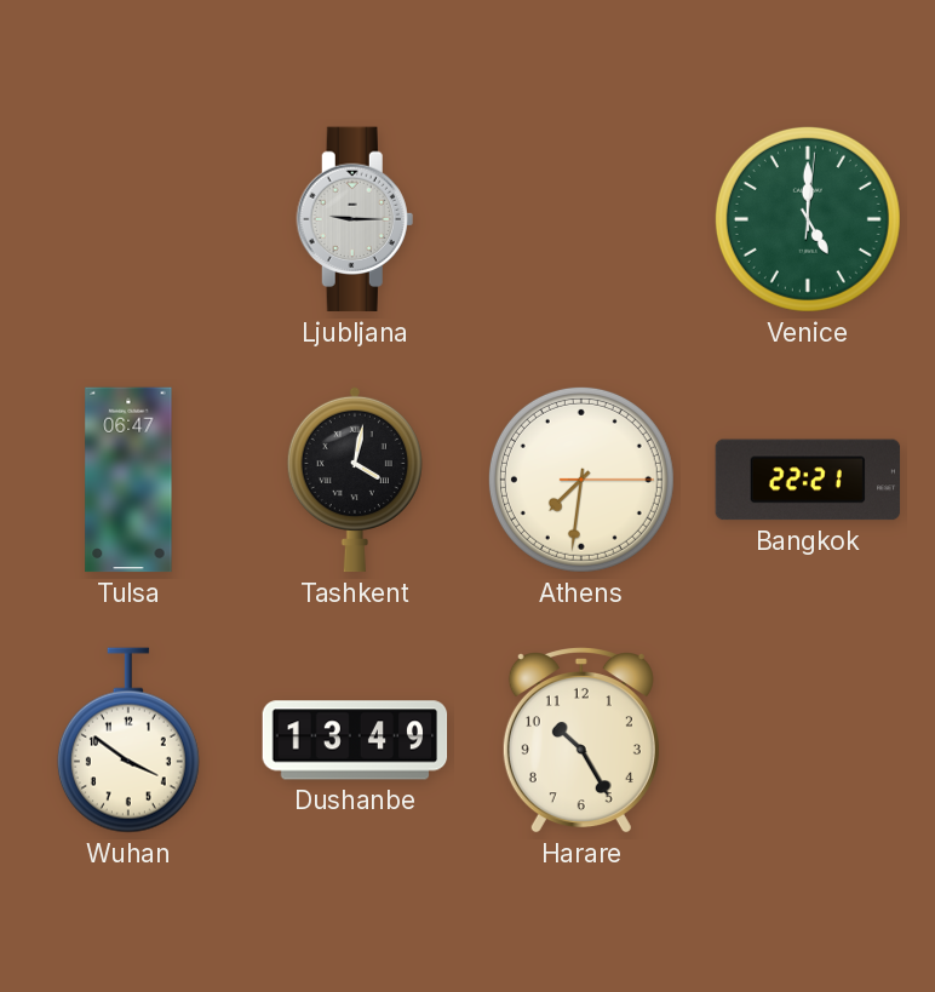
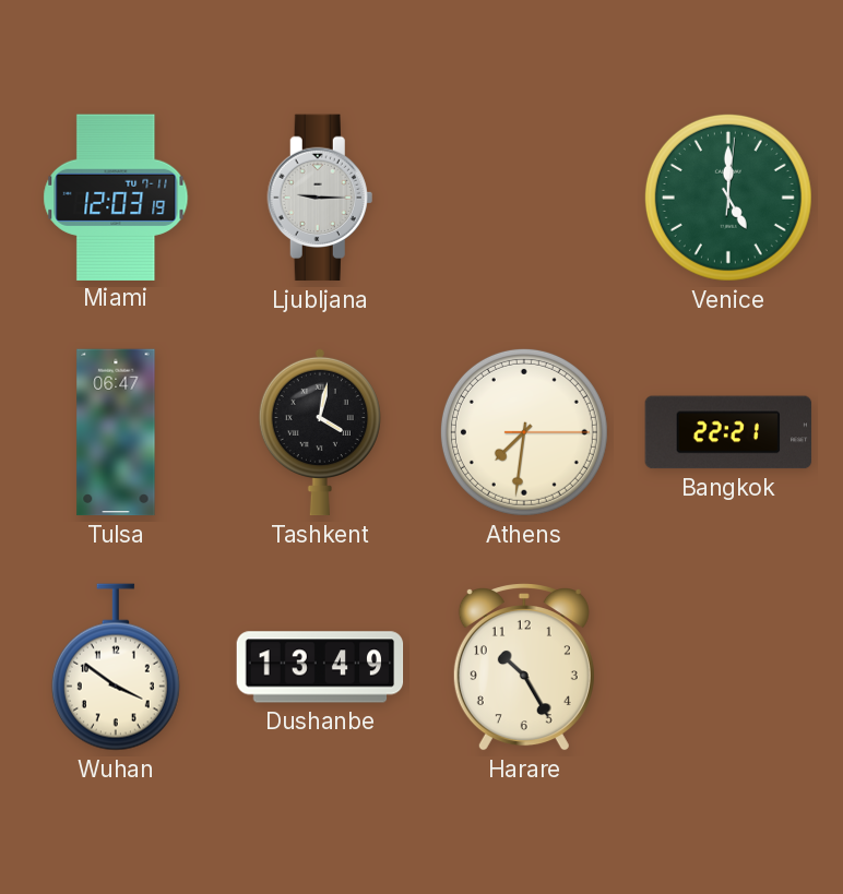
Miami: none -> 12:03 (116, 196)
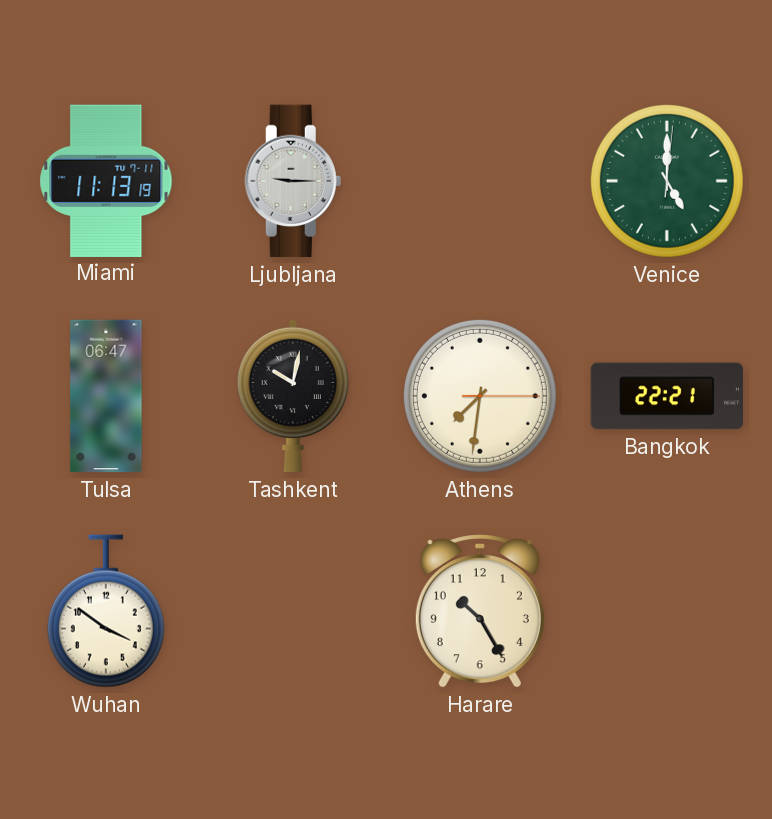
Miami: 12:03 -> 11:13 (106, 180)
Tashkent: 4:02 -> 10:02 (293, 396)
Dushanbe: 13:49 -> none (320, 667)
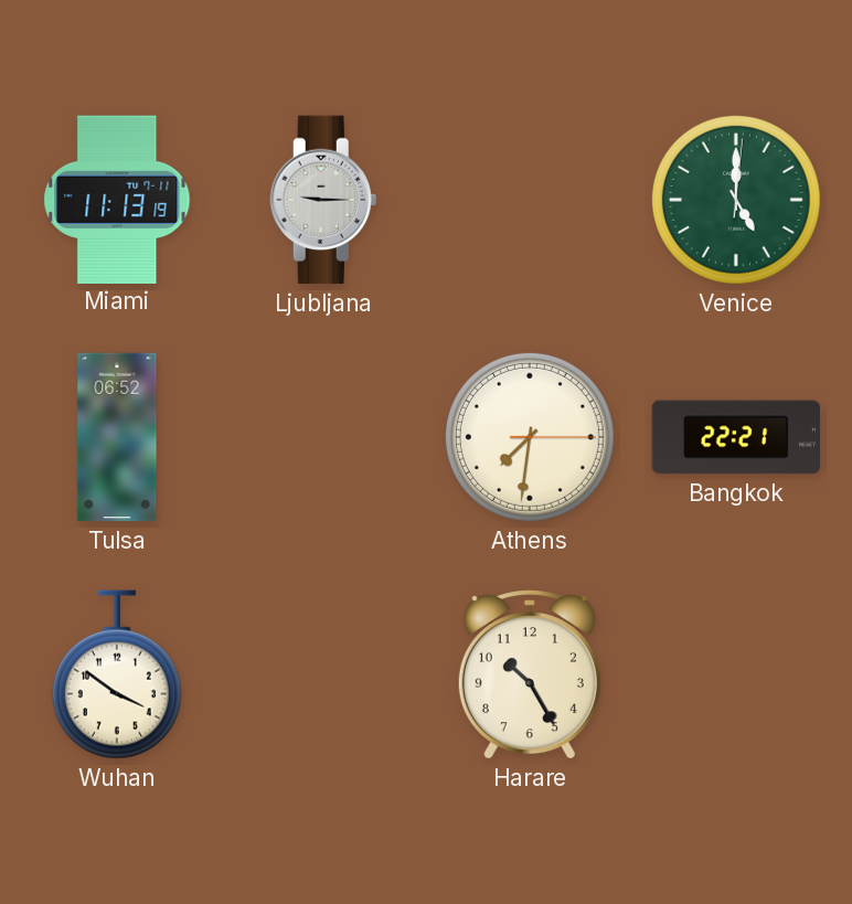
Tulsa: 06:47 -> 06:52 (117, 437)
Tashkent: 10:02 -> none (293, 396)
